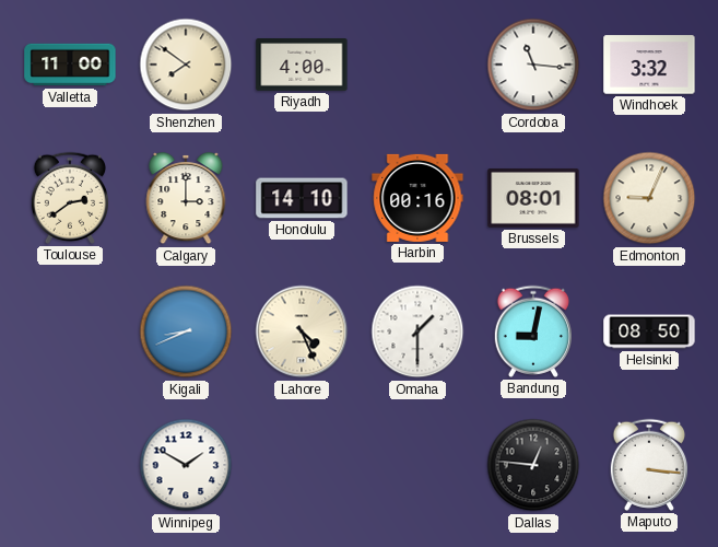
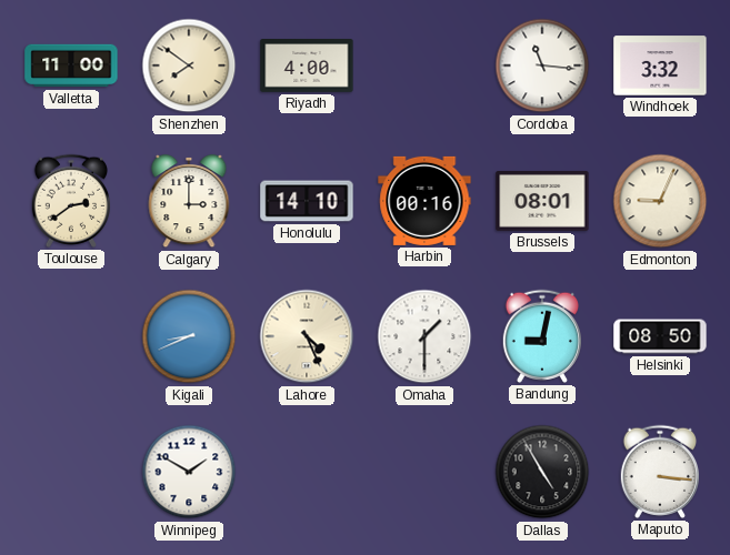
Dallas: 12:46 -> 4:55 (542, 472)
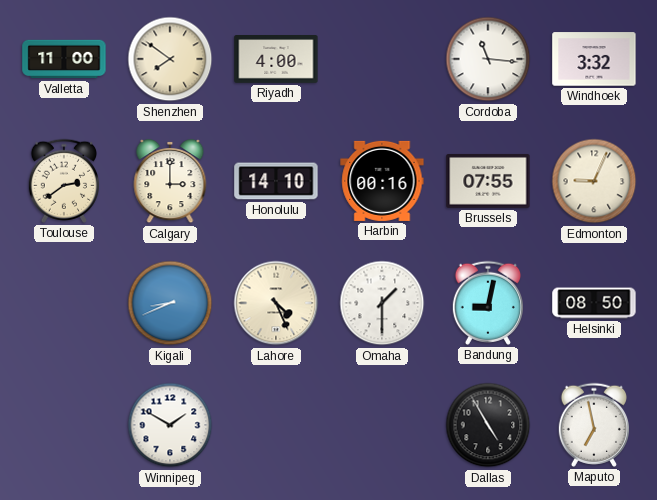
Brussels: 08:01 -> 07:55 (488, 181)
Maputo: 3:16 -> 6:58 (593, 425)
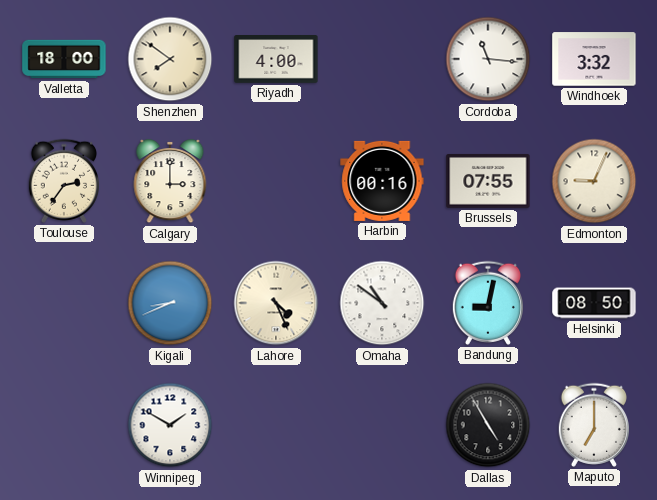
Valletta: 11:00 -> 18:00 (64, 59)
Toulouse: 2:39 -> 2:36 (63, 181)
Honolulu: 14:10 -> none (276, 181)
Omaha: 1:30 -> 10:51 (382, 303)
Maputo: 6:58 -> 7:00 (593, 425)
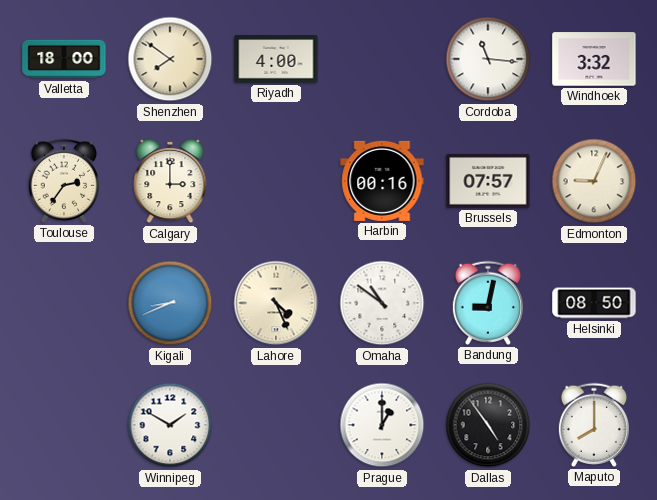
Brussels: 07:55 -> 07:57 (488, 181)
Prague: none -> 1:00 (382, 425)
Dallas: 4:55 -> 4:54 (488, 425)
Maputo: 7:00 -> 8:00 (593, 425)
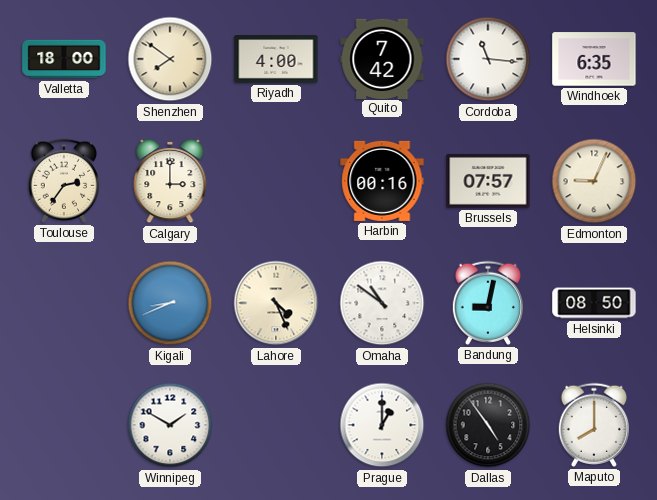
Quito: none -> 7:42 (382, 58)
Windhoek: 3:32 -> 6:35 (594, 59)
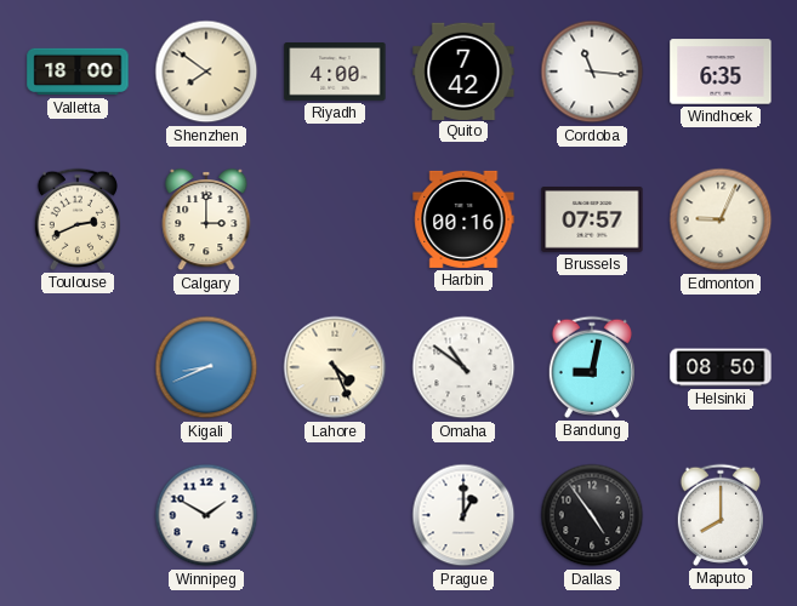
Toulouse: 2:36 -> 2:41 (76, 219)
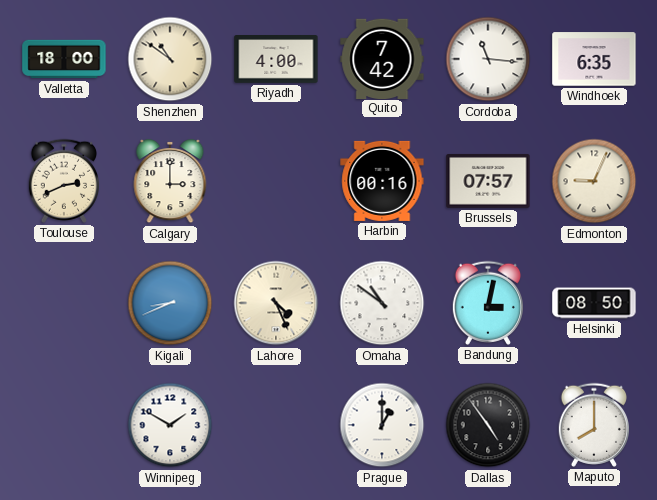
Shenzhen: 7:51 -> 10:51 (170, 59)
Bandung: 9:02 -> 3:02 (487, 303)
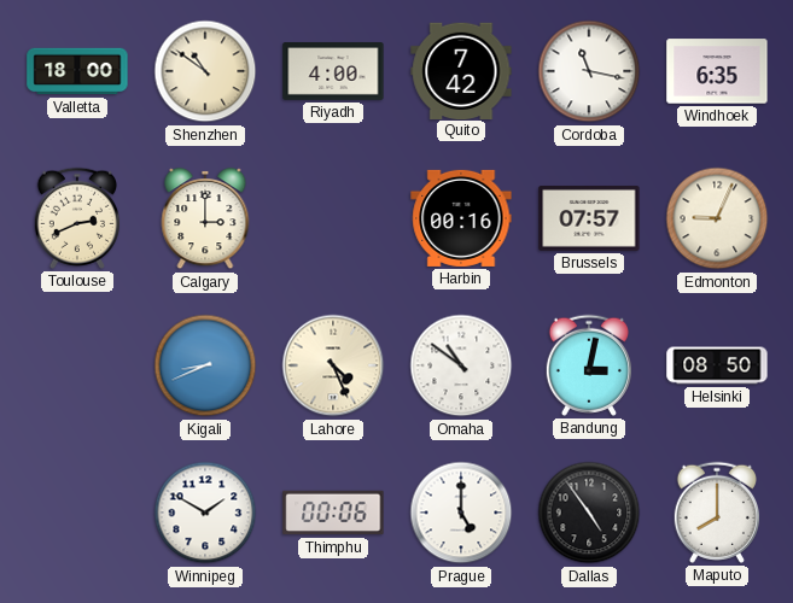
Cordoba: 11:16 -> 11:17 (589, 71)
Thimphu: none -> 00:06 (333, 513)
Prague: 1:00 -> 5:00 (461, 513)
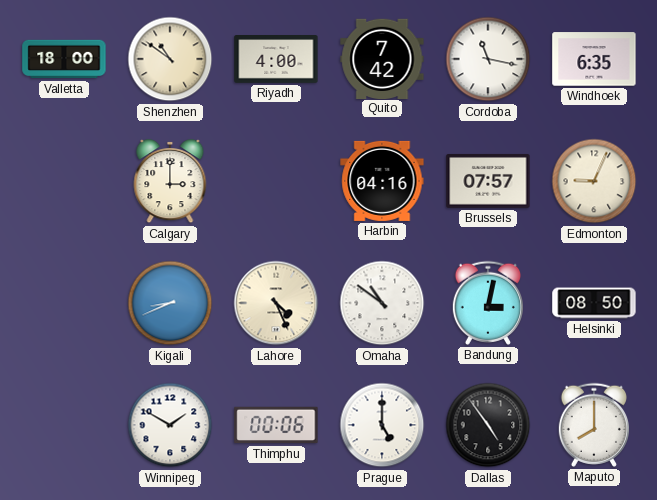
Toulouse: 2:41 -> none (76, 218)
Harbin: 00:16 -> 04:16 (382, 181)
